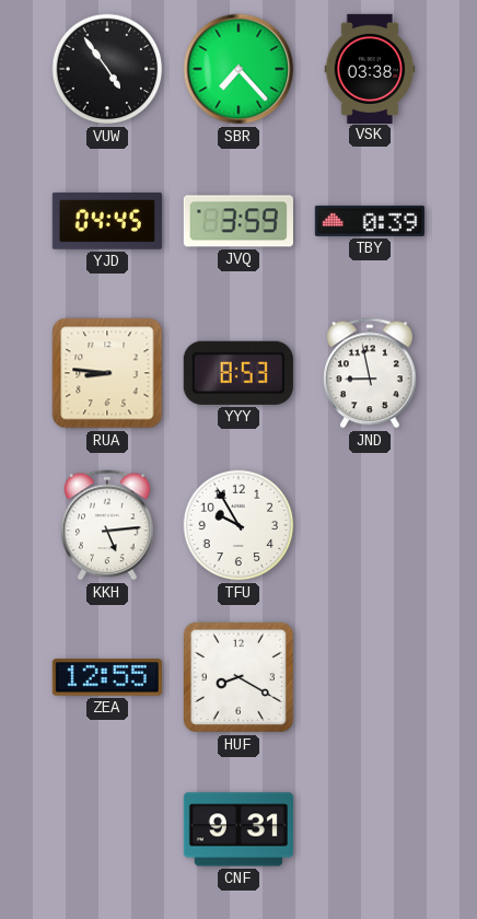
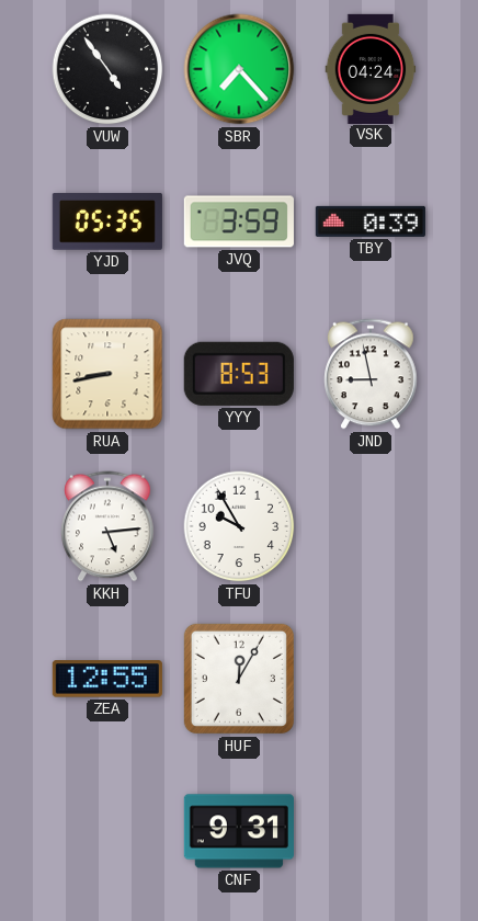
VSK: 03:38 -> 04:24 (371, 68)
YJD: 04:45 -> 05:35 (107, 221)
RUA: 8:46 -> 8:43 (107, 374)
HUF: 8:20 -> 12:05 (239, 679)
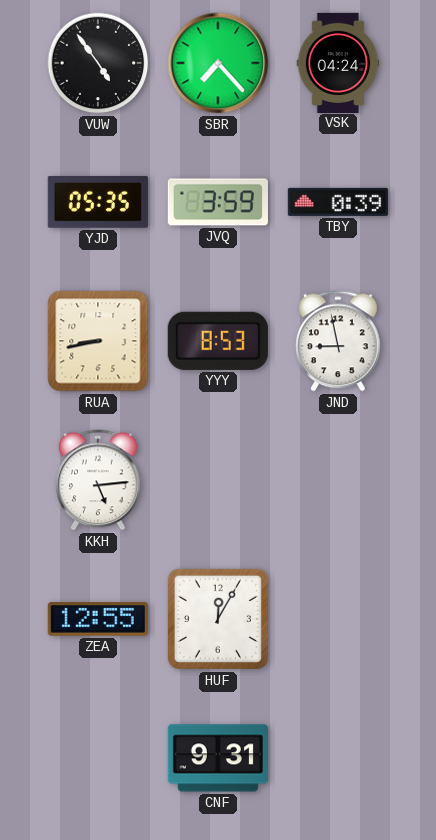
TFU: 9:55 -> none (239, 526)
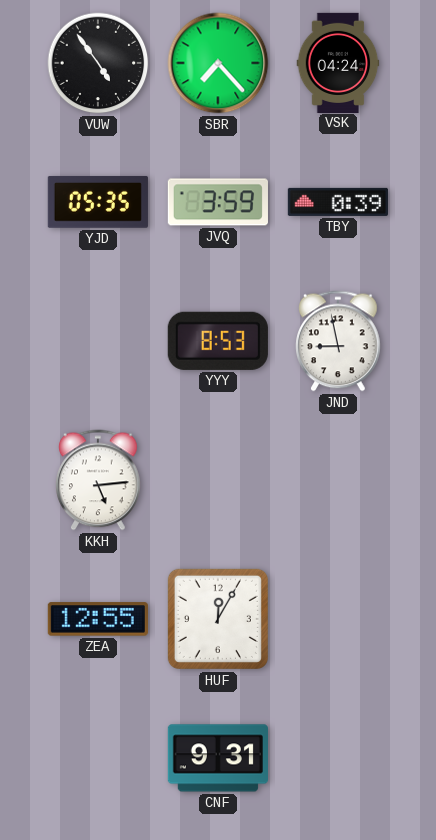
RUA: 8:43 -> none (98, 341)
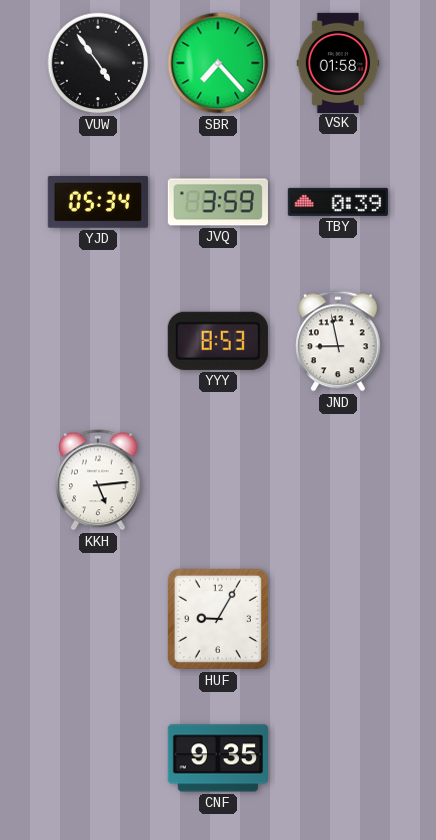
VSK: 04:24 -> 01:58 (338, 62)
YJD: 05:35 -> 05:34 (98, 202)
ZEA: 12:55 -> none (98, 619)
HUF: 12:05 -> 9:05 (218, 619)
CNF: 9:31 -> 9:35 (218, 758)
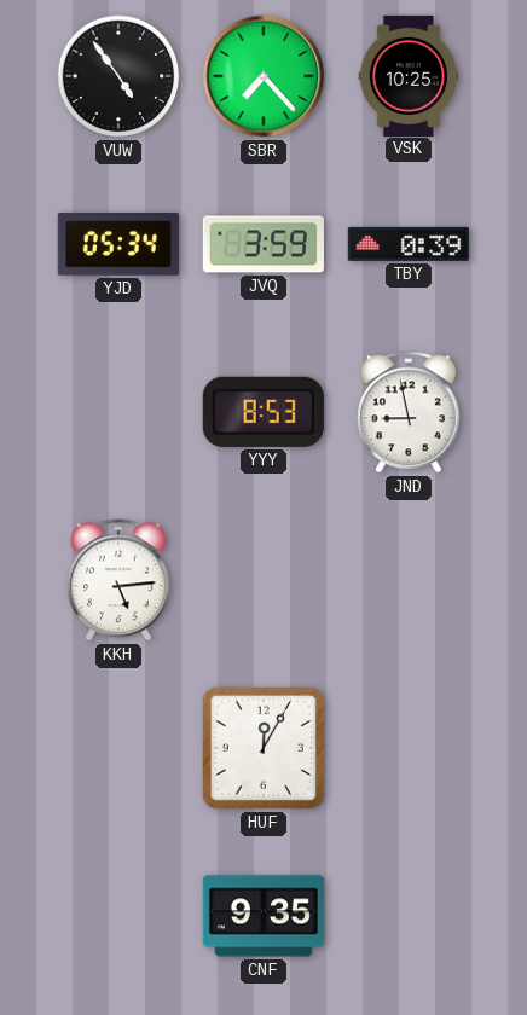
VSK: 01:58 -> 10:25 (409, 75)
HUF: 9:05 -> 12:05 (263, 748)
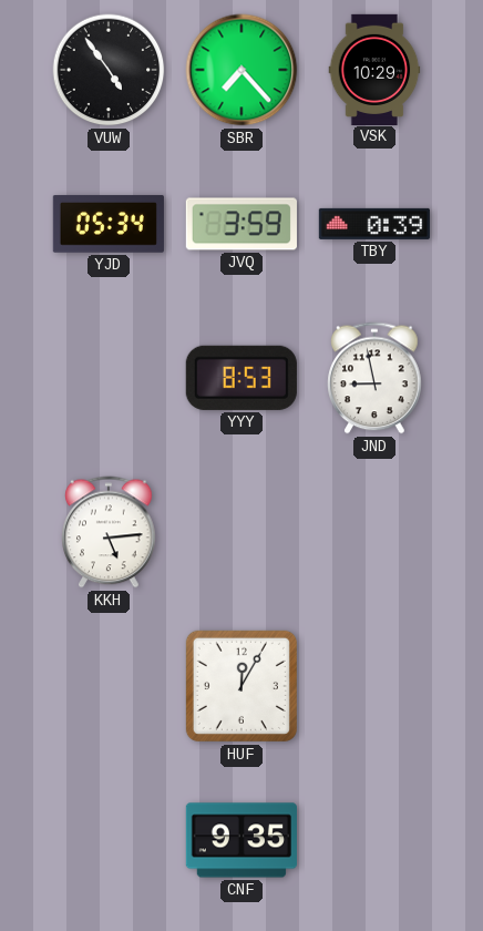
VSK: 10:25 -> 10:29 (374, 69)
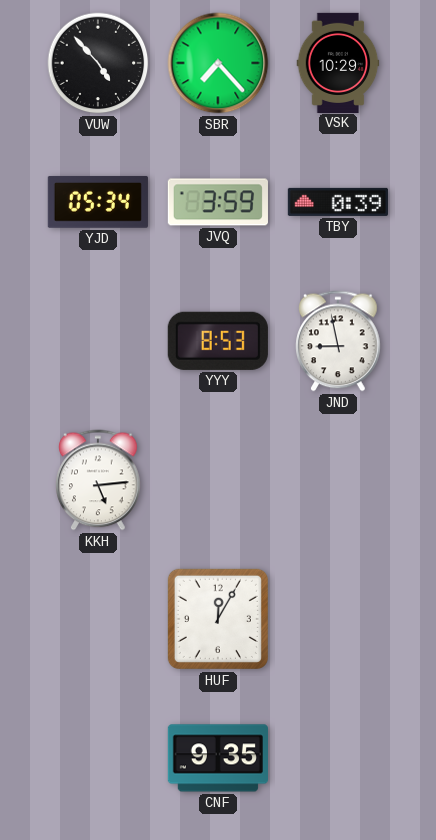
VUW: 4:54 -> 4:53 (98, 63)
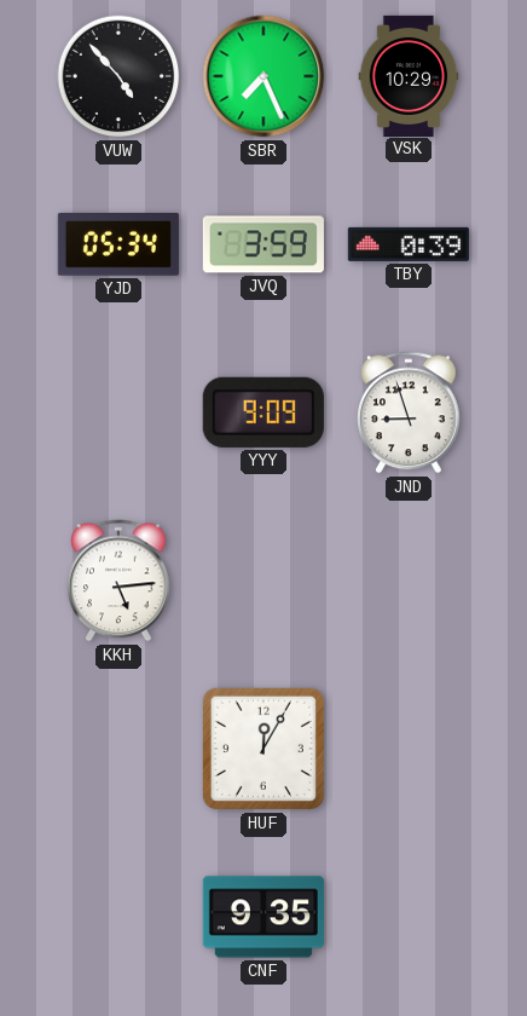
SBR: 7:23 -> 7:26 (263, 76)
YYY: 8:53 -> 9:09 (263, 412)
JND: 8:58 -> 8:57 (409, 412)
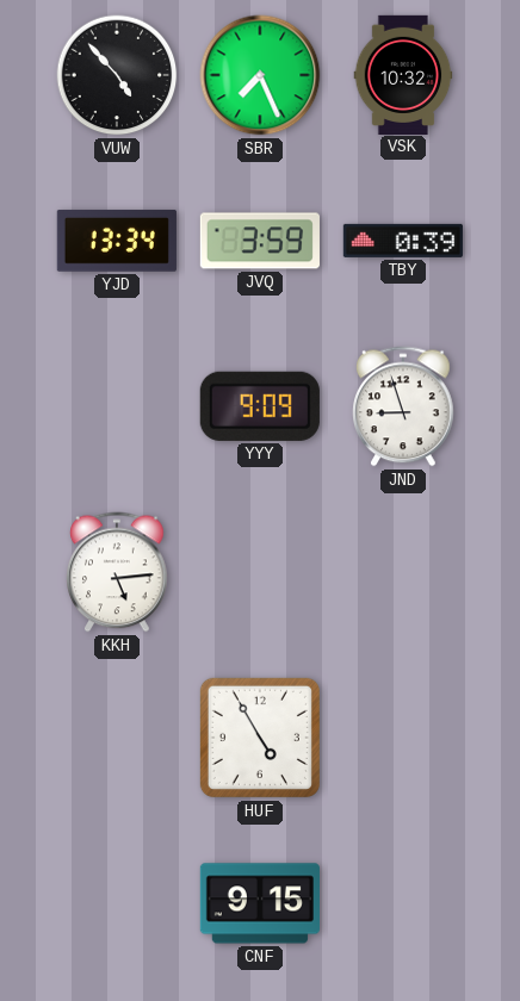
VSK: 10:29 -> 10:32 (403, 74)
YJD: 05:34 -> 13:34 (117, 241)
HUF: 12:05 -> 4:55 (260, 738)
CNF: 9:35 -> 9:15 (260, 903)
